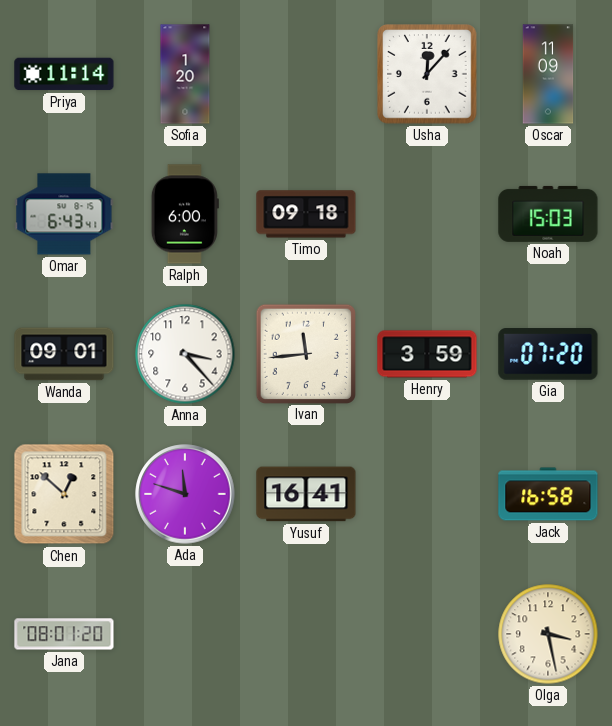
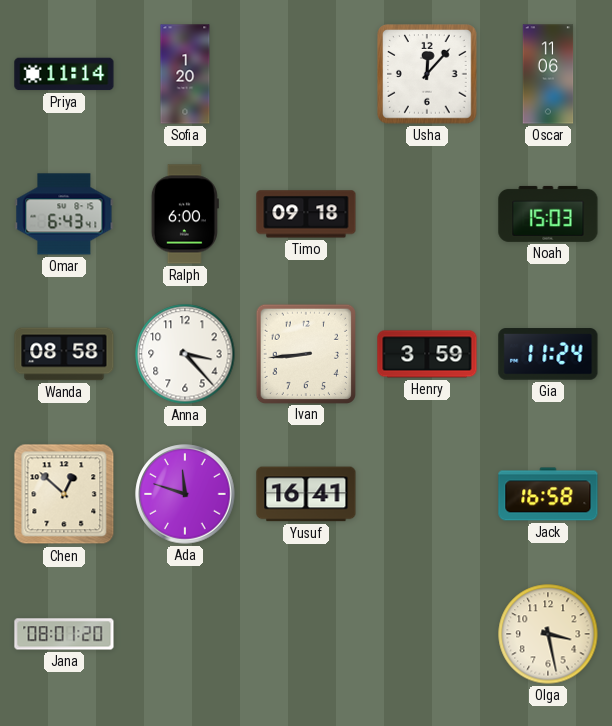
Oscar: 11:09 -> 11:06 (548, 74)
Wanda: 09:01 -> 08:58 (64, 354)
Ivan: 11:44 -> 8:44 (305, 353)
Gia: 07:20 -> 11:24 (548, 354)
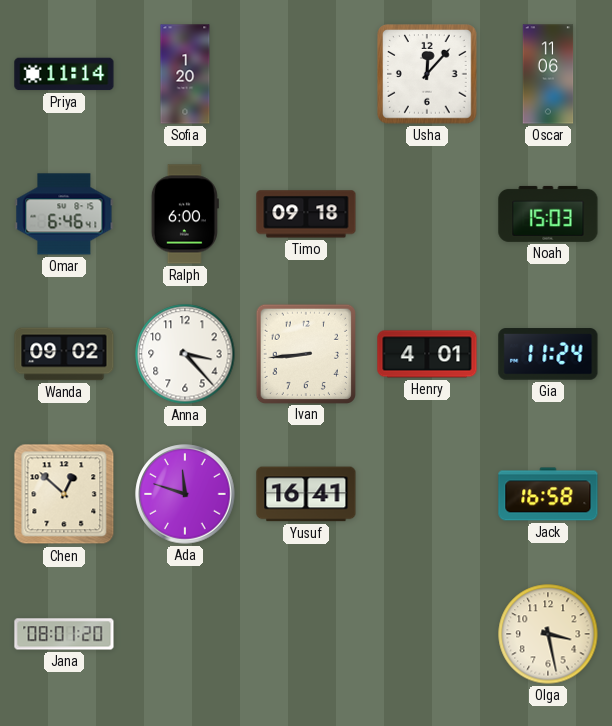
Omar: 6:43 -> 6:46 (64, 214)
Wanda: 08:58 -> 09:02 (64, 354)
Henry: 3:59 -> 4:01 (427, 354)
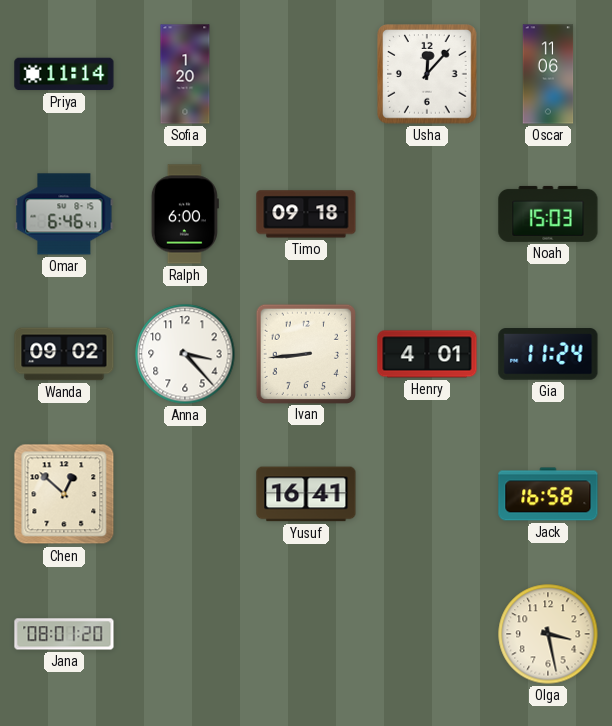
Ada: 11:48 -> none (185, 494)
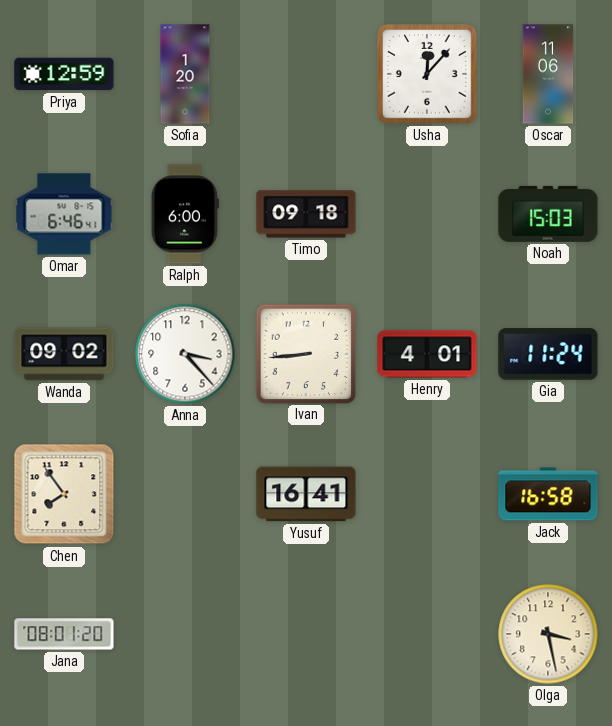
Priya: 11:14 -> 12:59 (64, 74)
Chen: 12:52 -> 7:54 (64, 494)
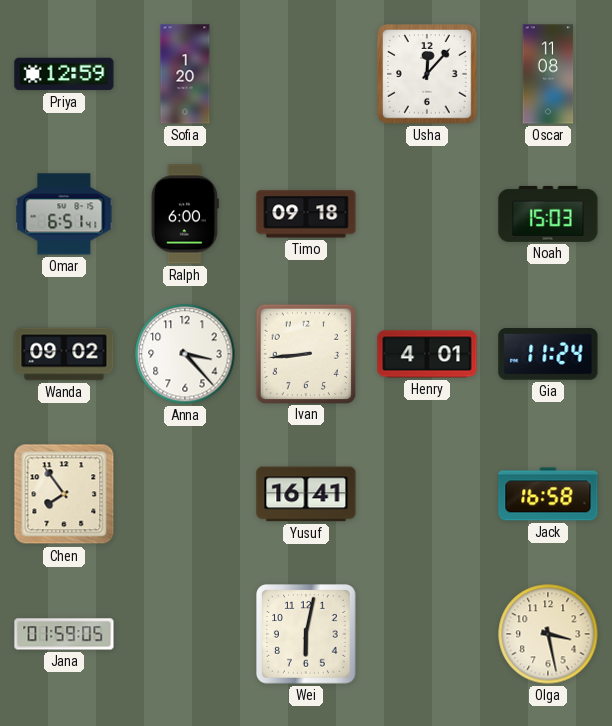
Oscar: 11:06 -> 11:08 (548, 74)
Omar: 6:46 -> 6:51 (64, 214)
Jana: 08:01 -> 01:59 (64, 634)
Wei: none -> 6:02 (307, 635)
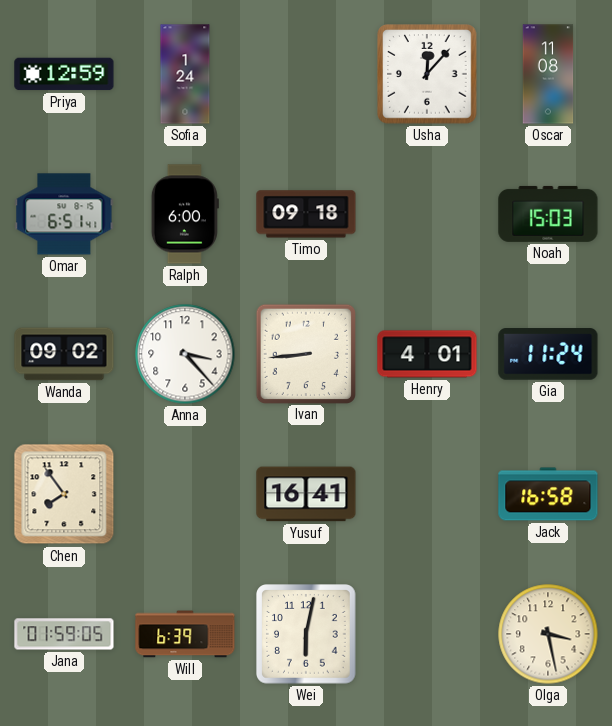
Sofia: 1:20 -> 1:24 (185, 74)
Will: none -> 6:39 (185, 634)
